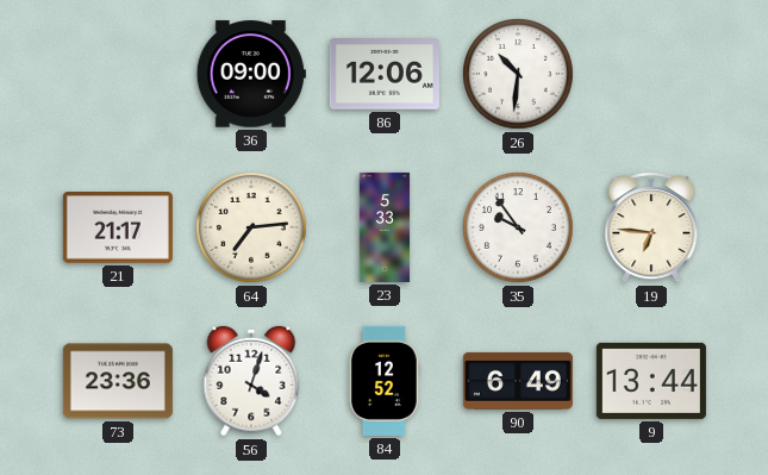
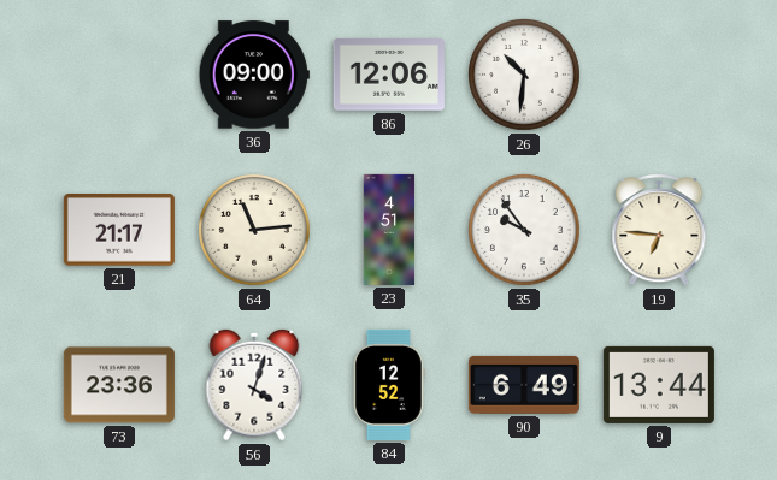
64: 7:14 -> 11:14 (255, 231)
23: 5:33 -> 4:51 (389, 230)
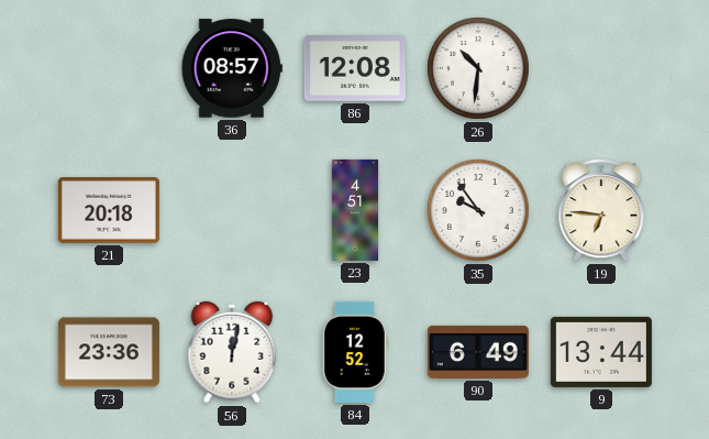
36: 09:00 -> 08:57 (232, 68)
86: 12:06 -> 12:08 (355, 68)
21: 21:17 -> 20:18 (109, 211)
64: 11:14 -> none (255, 231)
56: 4:03 -> 12:02 (232, 352)
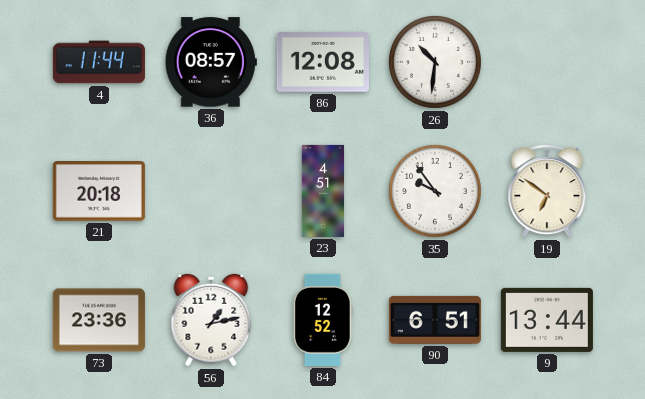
4: none -> 11:44 (99, 62)
19: 6:46 -> 6:51 (547, 192)
56: 12:02 -> 1:13 (211, 320)
90: 6:49 -> 6:51 (435, 320)
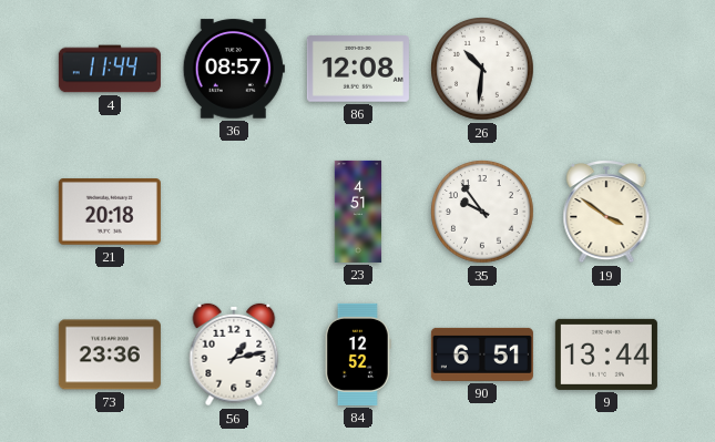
19: 6:51 -> 3:51 (606, 213)
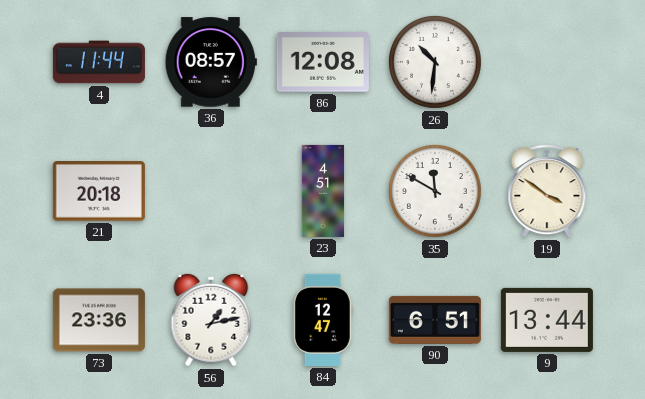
35: 9:54 -> 11:50 (436, 192)
84: 12:52 -> 12:47 (323, 320)
